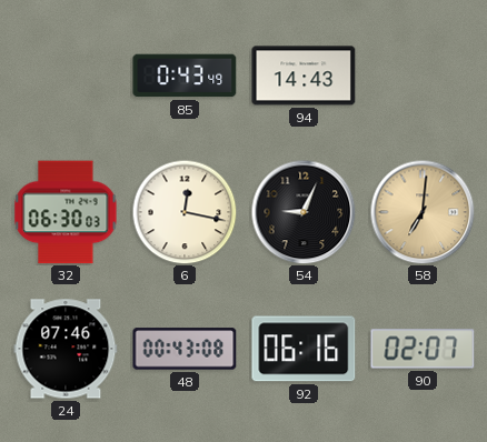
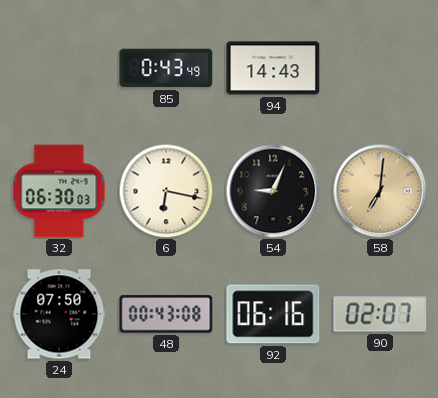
6: 12:17 -> 6:17 (166, 191)
24: 07:46 -> 07:50 (59, 314)
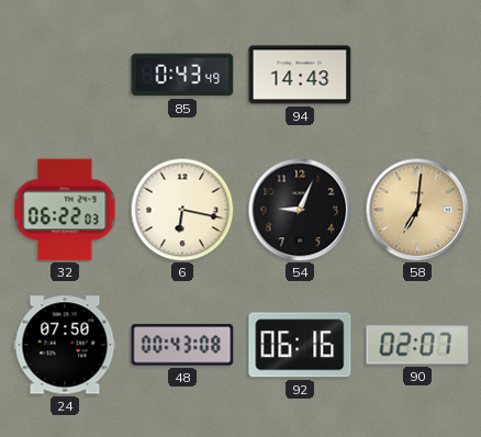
32: 06:30 -> 06:22 (65, 210)
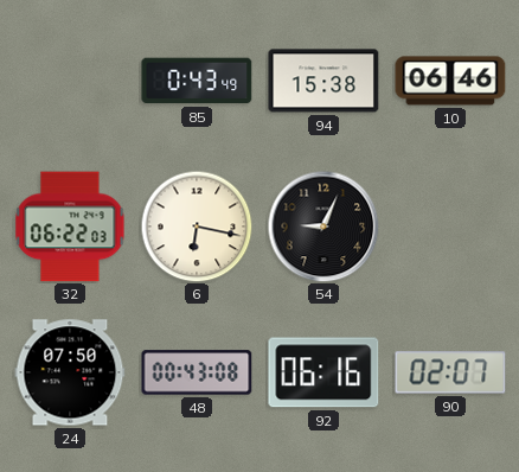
94: 14:43 -> 15:38 (323, 81)
10: none -> 06:46 (450, 81)
58: 7:01 -> none (417, 210)
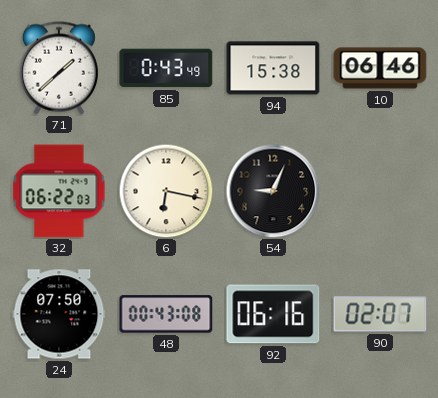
71: none -> 1:38 (59, 68)
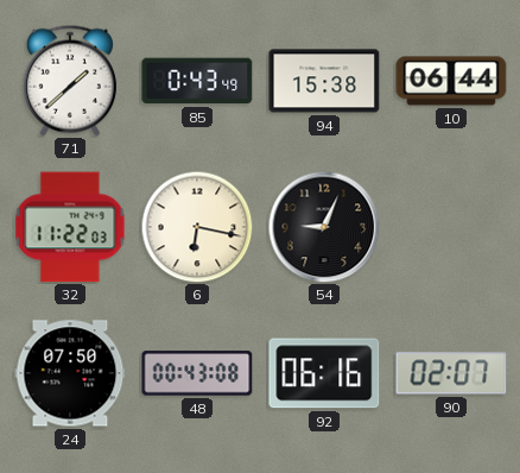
10: 06:46 -> 06:44 (451, 81)
32: 06:22 -> 11:22 (70, 227)
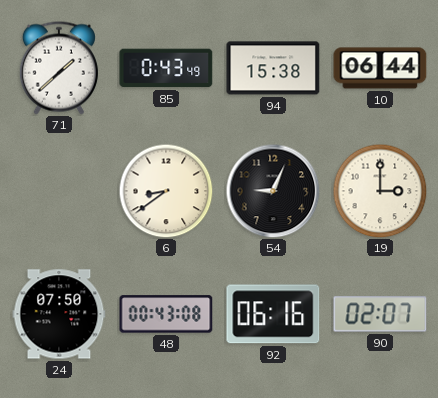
32: 11:22 -> none (70, 227)
6: 6:17 -> 8:39 (166, 191)
19: none -> 3:00 (380, 191)
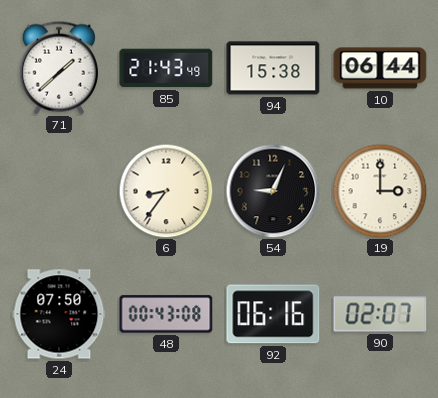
85: 0:43 -> 21:43 (166, 68)
6: 8:39 -> 8:36 (166, 191)
